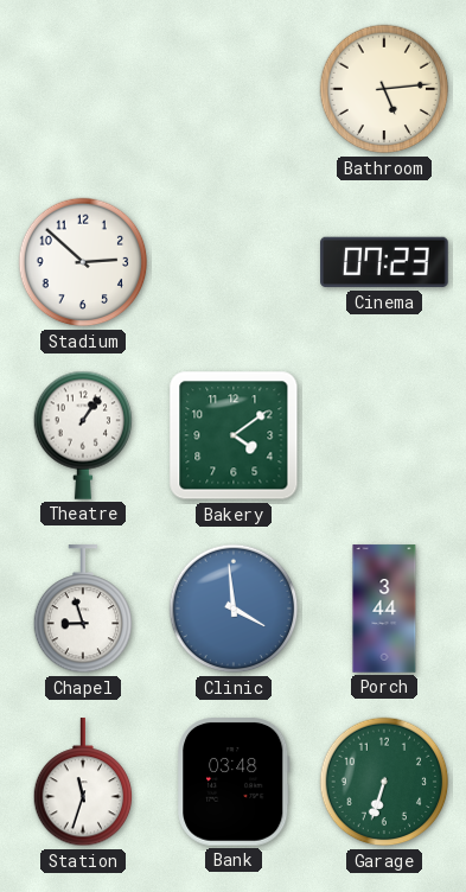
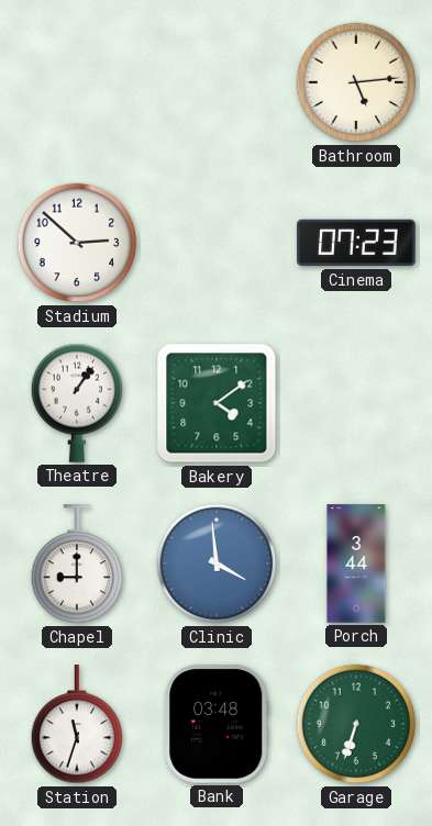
Chapel: 8:57 -> 9:00 (77, 565)
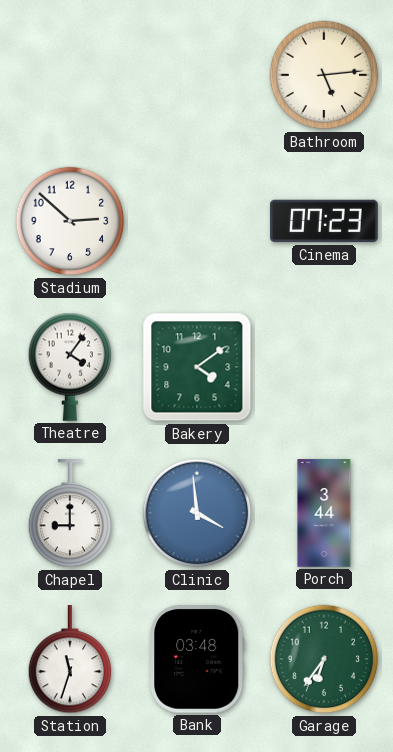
Theatre: 1:06 -> 4:06 (70, 367)
Garage: 6:33 -> 6:36 (324, 659)
